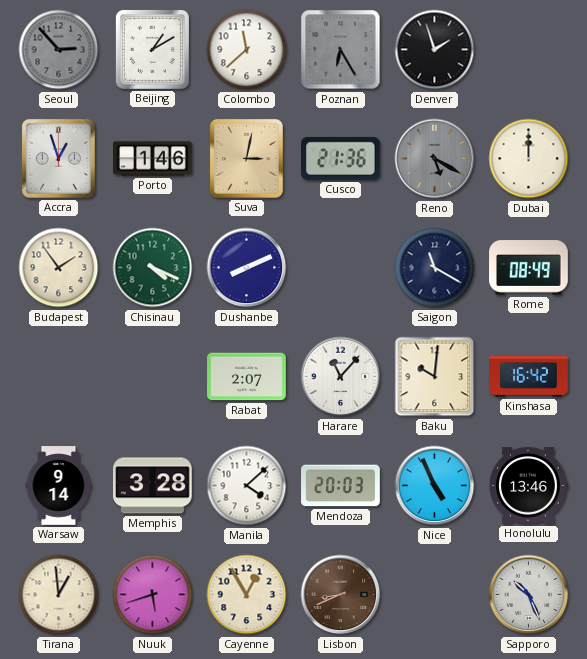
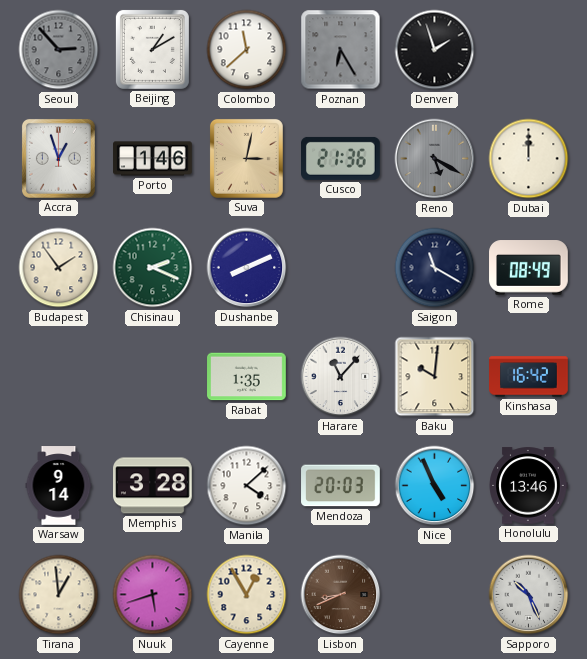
Chisinau: 4:19 -> 2:19 (153, 268)
Rabat: 2:07 -> 1:35 (247, 377)
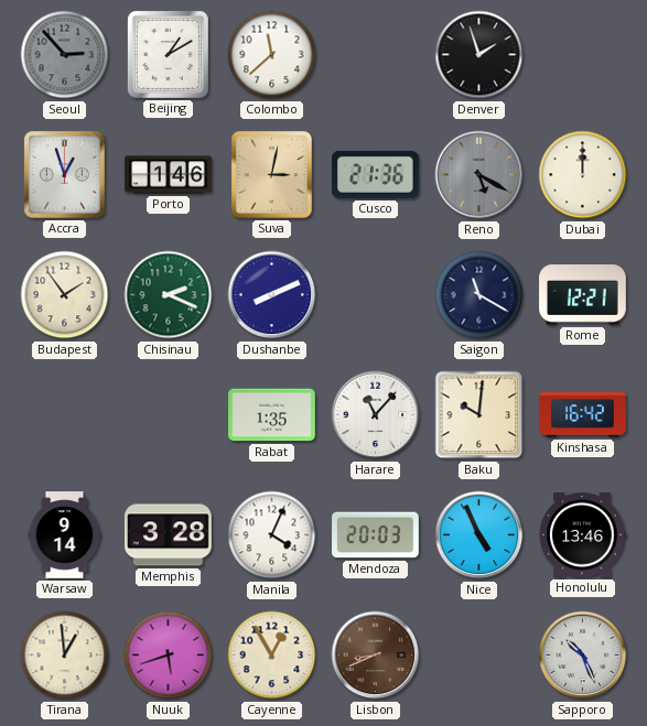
Poznan: 6:25 -> none (341, 50)
Rome: 08:49 -> 12:21 (583, 295)
Manila: 4:08 -> 4:04 (272, 535)
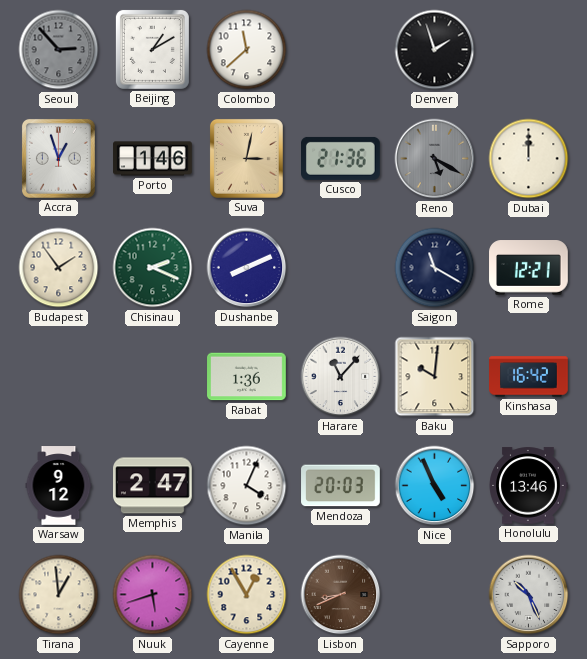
Rabat: 1:35 -> 1:36 (247, 377)
Warsaw: 9:14 -> 9:12 (59, 486)
Memphis: 3:28 -> 2:47 (153, 486)
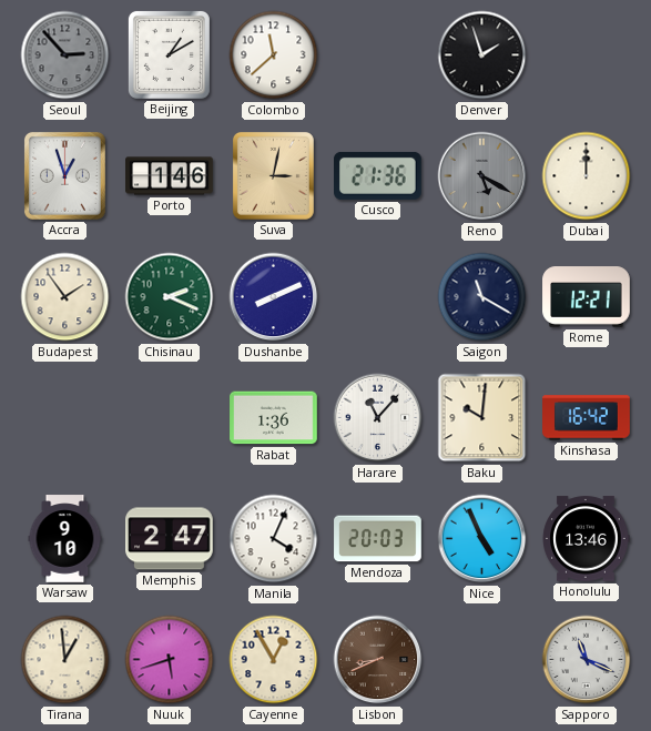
Warsaw: 9:12 -> 9:10 (65, 539)
Sapporo: 10:26 -> 11:19 (587, 660)
